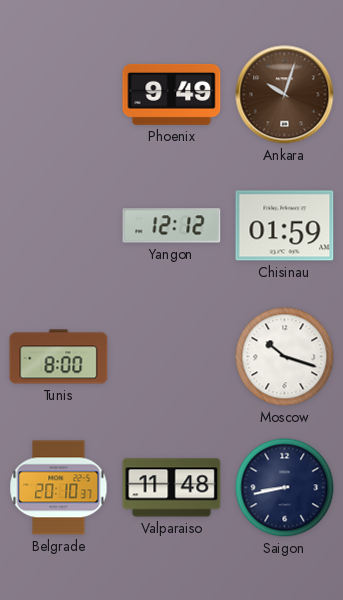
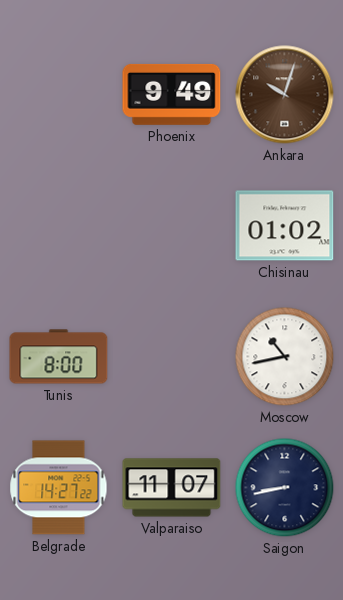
Yangon: 12:12 -> none (172, 226)
Chisinau: 01:59 -> 01:02 (285, 226)
Moscow: 10:18 -> 10:43 (285, 357)
Belgrade: 20:10 -> 14:27 (59, 488)
Valparaiso: 11:48 -> 11:07 (172, 488)
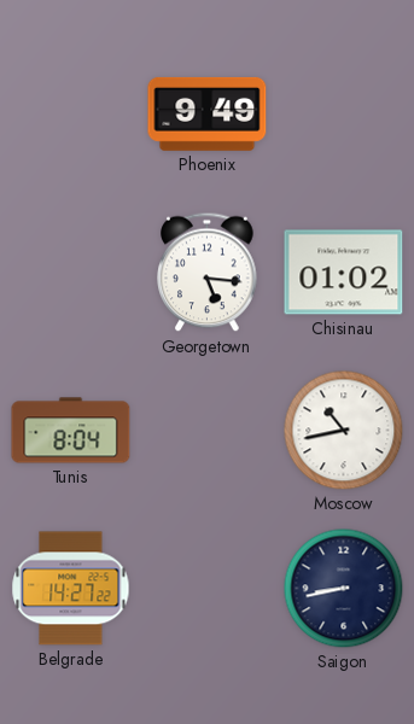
Ankara: 10:03 -> none (285, 95)
Georgetown: none -> 5:16 (208, 273)
Tunis: 8:00 -> 8:04 (71, 431)
Valparaiso: 11:07 -> none (172, 488)
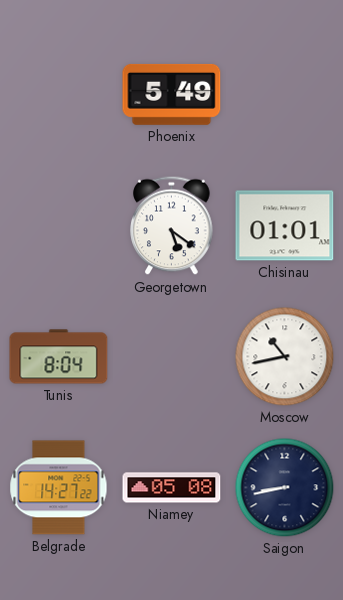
Phoenix: 9:49 -> 5:49 (172, 94)
Georgetown: 5:16 -> 5:21 (172, 226)
Chisinau: 01:02 -> 01:01 (285, 226)
Niamey: none -> 05:08 (172, 488)
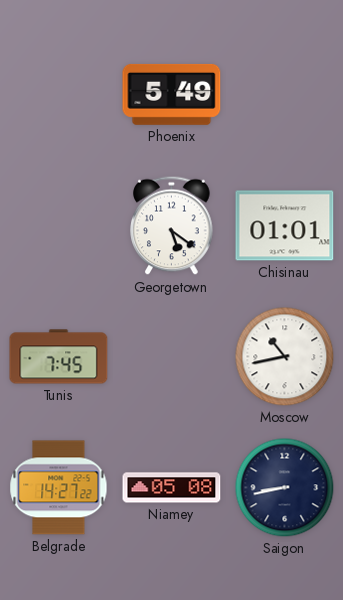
Tunis: 8:04 -> 7:45 (59, 357)
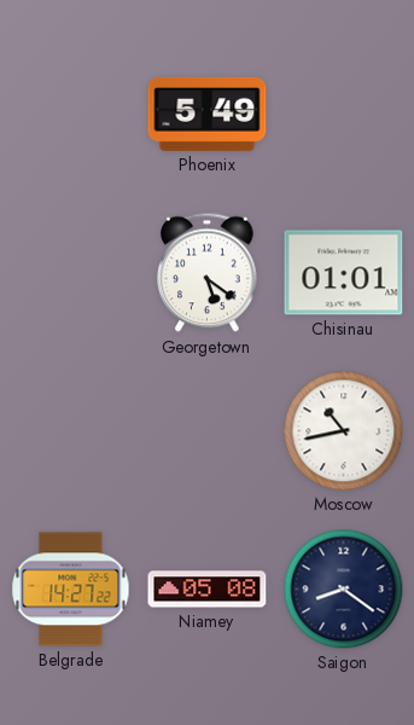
Tunis: 7:45 -> none (59, 357)
Saigon: 8:43 -> 8:21 (344, 590)
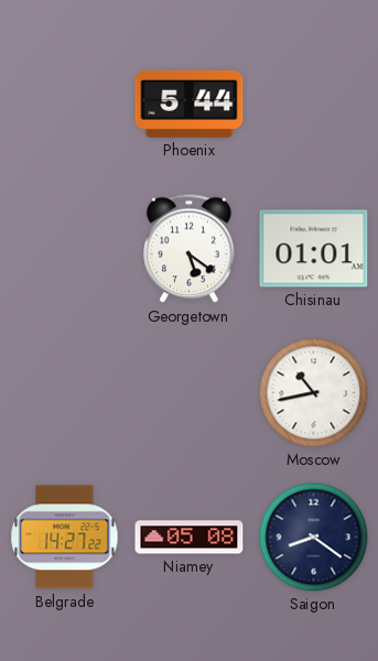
Phoenix: 5:49 -> 5:44 (190, 104)
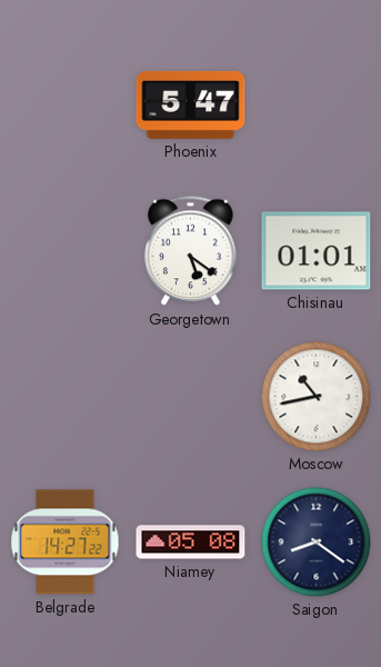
Phoenix: 5:44 -> 5:47 (191, 104)
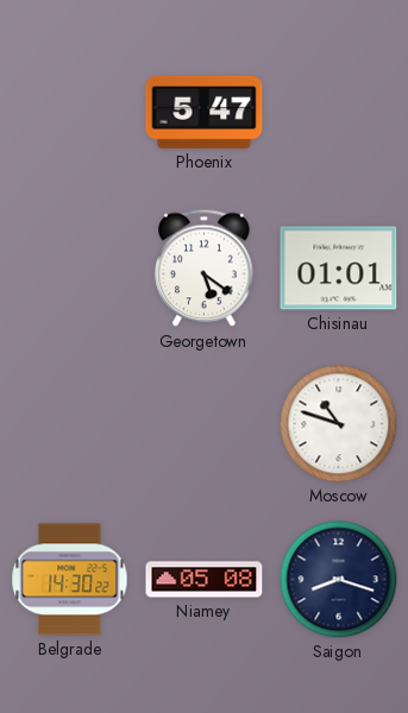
Moscow: 10:43 -> 10:48 (339, 424)
Belgrade: 14:27 -> 14:30 (70, 580)
Saigon: 8:21 -> 8:18 (339, 580)
